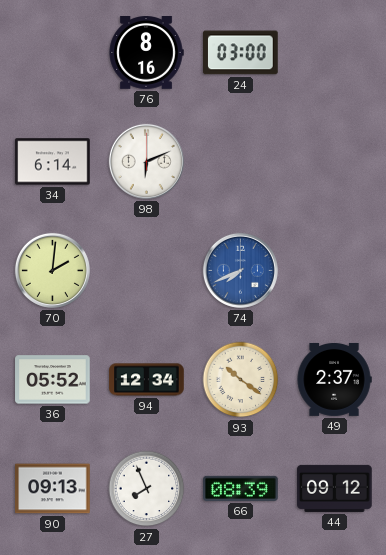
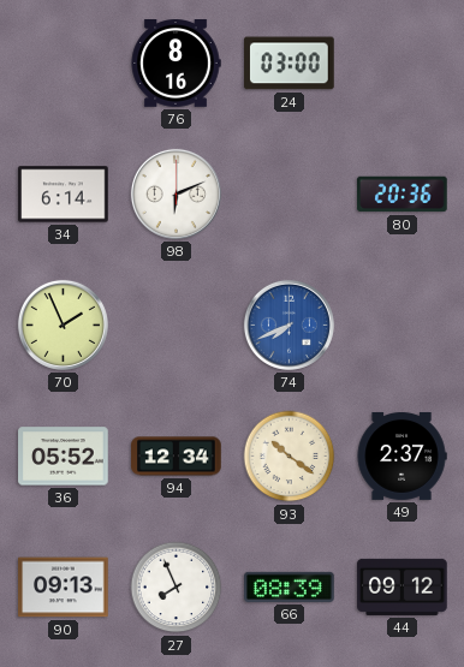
80: none -> 20:36 (403, 195)
70: 2:01 -> 1:56 (63, 324)
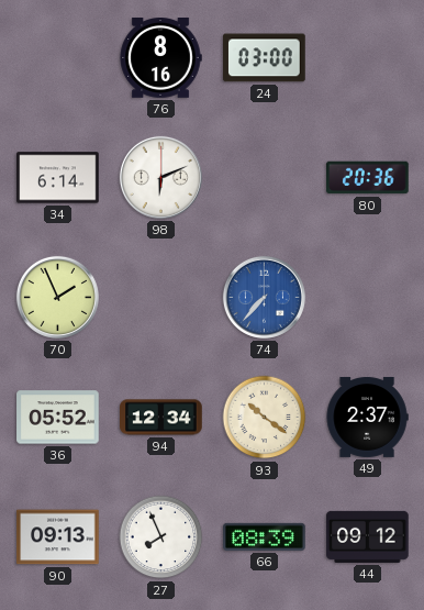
74: 7:41 -> 7:37 (264, 297)
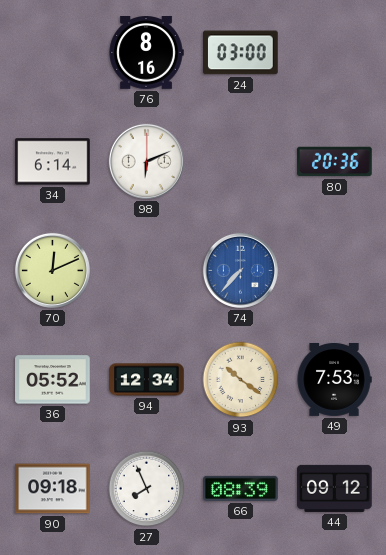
70: 1:56 -> 12:11 (52, 270)
49: 2:37 -> 7:53 (334, 379)
90: 09:13 -> 09:18 (53, 489)
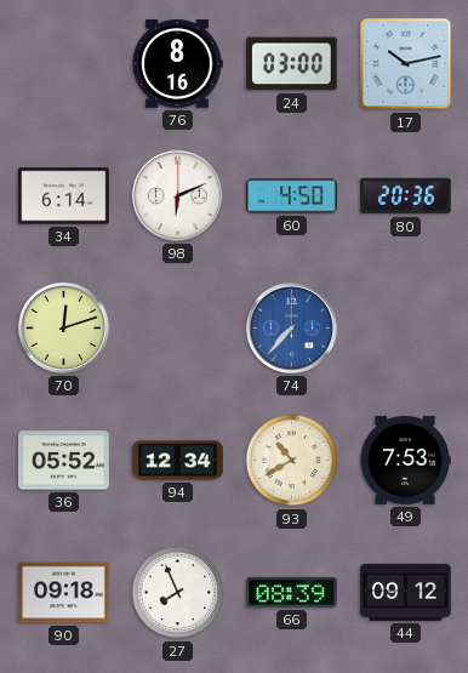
17: none -> 10:13 (406, 64)
60: none -> 4:50 (292, 196)
70: 12:11 -> 12:12 (63, 327)
93: 10:21 -> 10:40 (292, 461)
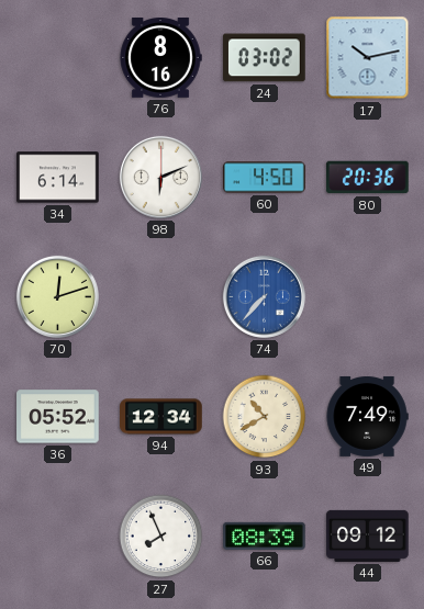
24: 03:00 -> 03:02 (265, 58)
49: 7:53 -> 7:49 (367, 416)
90: 09:18 -> none (64, 593)
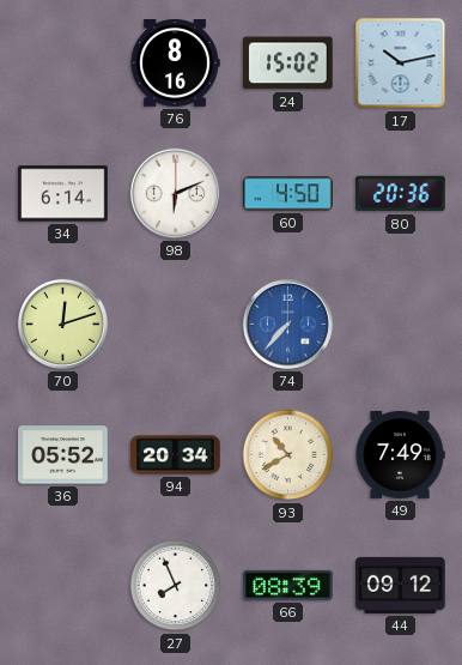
24: 03:02 -> 15:02 (288, 64)
94: 12:34 -> 20:34 (176, 455)
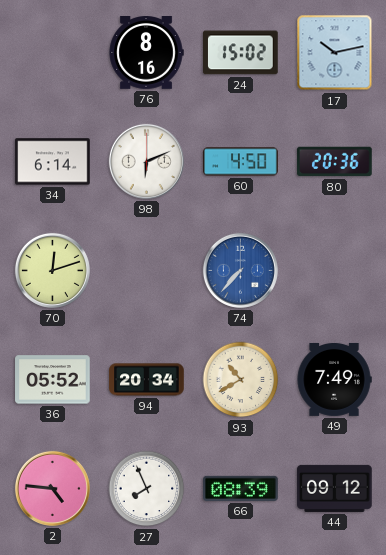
2: none -> 4:46 (52, 488)
